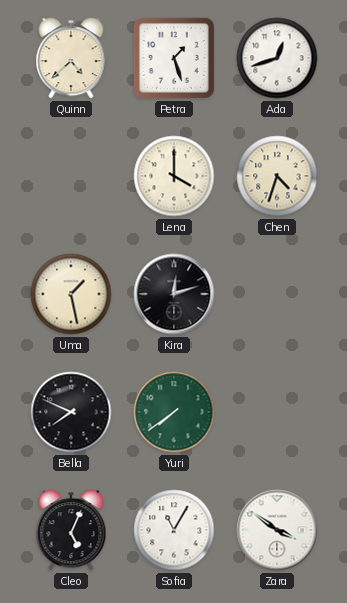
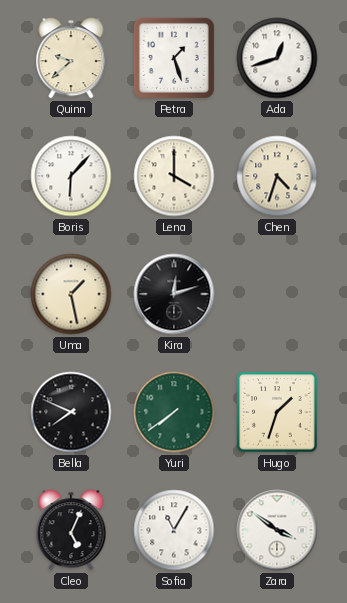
Quinn: 4:38 -> 9:38 (71, 58)
Boris: none -> 6:07 (71, 176)
Hugo: none -> 1:33 (277, 412)
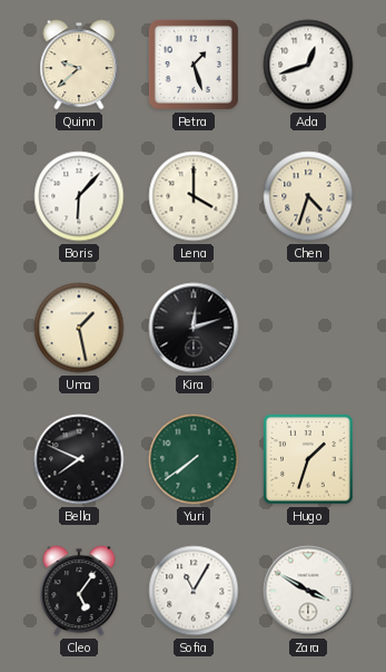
Cleo: 5:04 -> 5:06 (79, 591)
Zara: 3:51 -> 3:50 (308, 591)
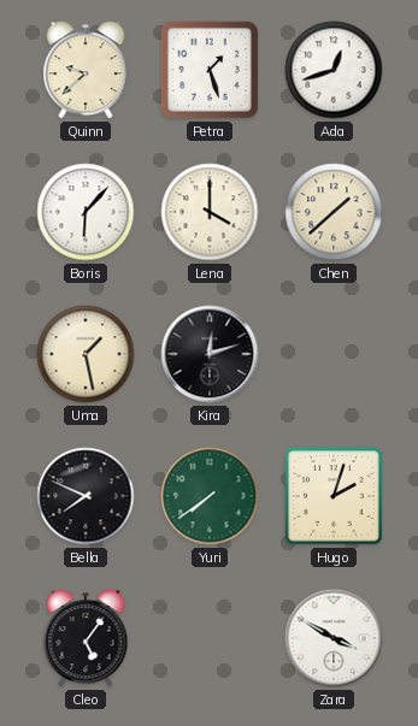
Chen: 4:33 -> 1:38 (334, 212)
Hugo: 1:33 -> 2:03 (334, 496)
Sofia: 11:05 -> none (194, 591)
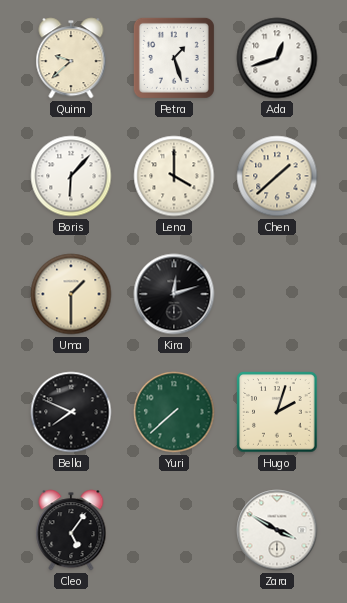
Uma: 1:28 -> 1:30 (71, 294)
Yuri: 7:39 -> 7:38 (174, 412)
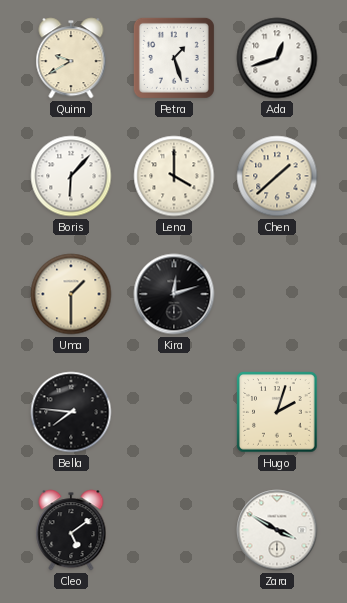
Quinn: 9:38 -> 9:40 (71, 58)
Bella: 7:49 -> 7:46 (71, 412)
Yuri: 7:38 -> none (174, 412)
Cleo: 5:06 -> 5:09 (71, 530)
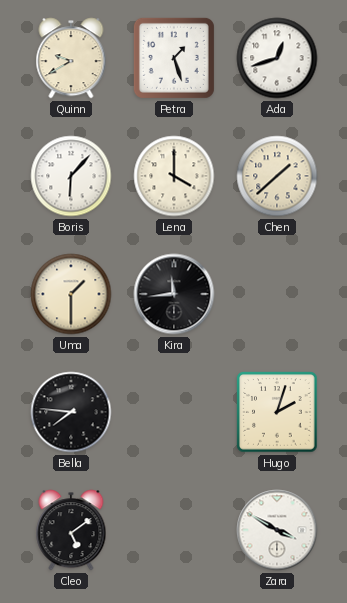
Kira: 12:12 -> 11:44 (174, 294)
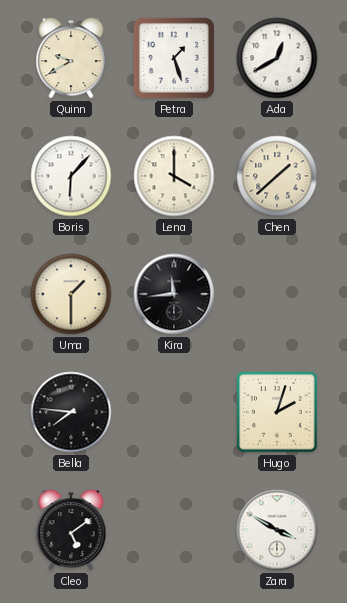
Ada: 12:42 -> 12:40 (277, 58)
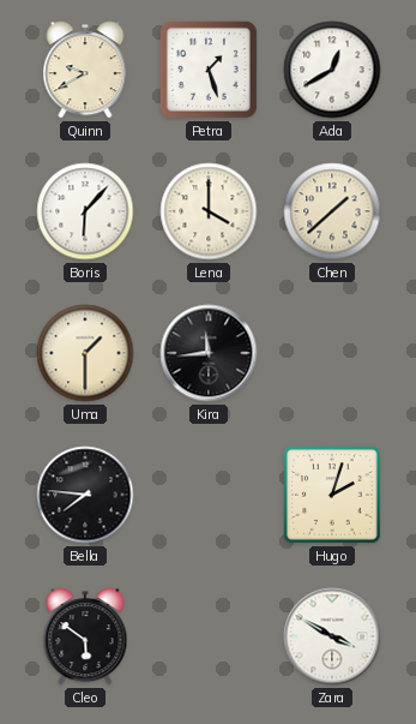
Cleo: 5:09 -> 5:51 (85, 636)
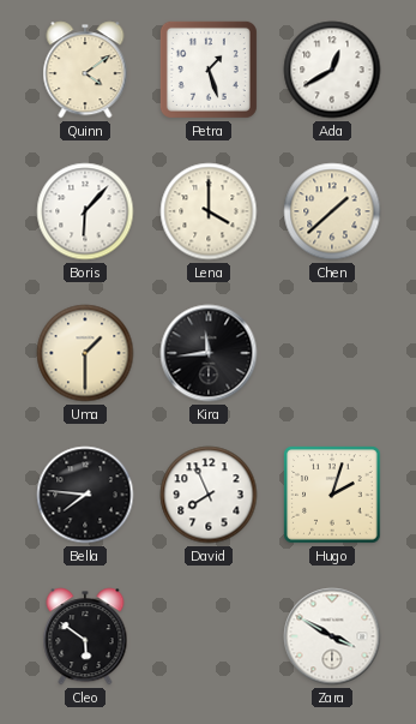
Quinn: 9:40 -> 4:09 (85, 70)
David: none -> 7:56 (209, 495)
